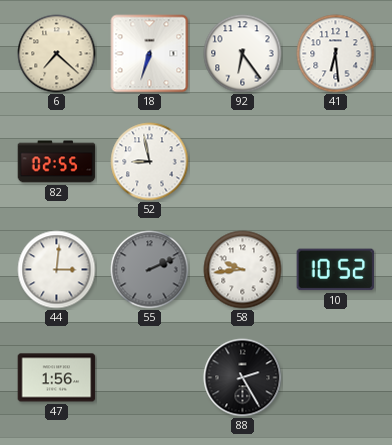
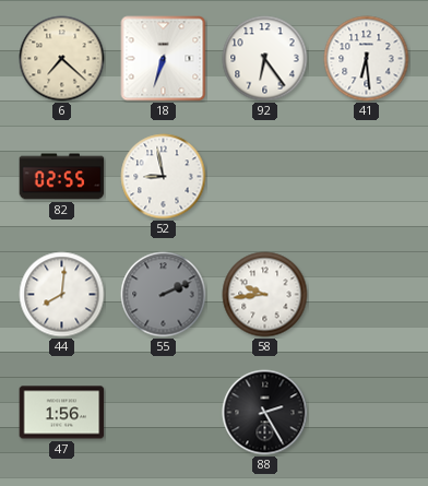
44: 3:01 -> 8:01 (62, 295)
10: 10:52 -> none (336, 270)
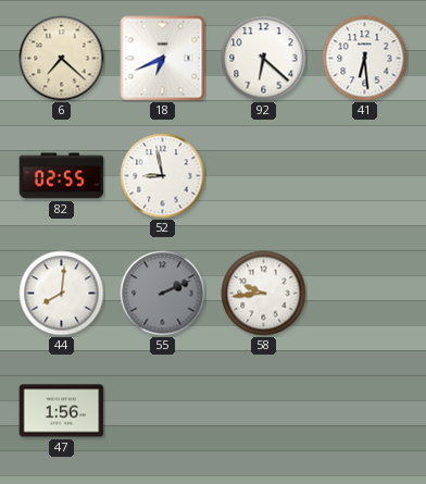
18: 6:33 -> 6:41 (163, 59)
92: 6:24 -> 6:22 (264, 59)
88: 2:25 -> none (265, 413)
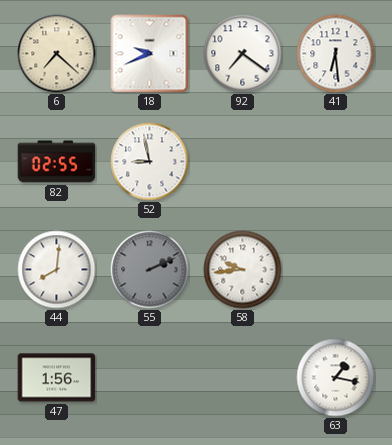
18: 6:41 -> 9:41 (150, 54)
92: 6:22 -> 7:21 (243, 54)
63: none -> 1:17 (336, 378)
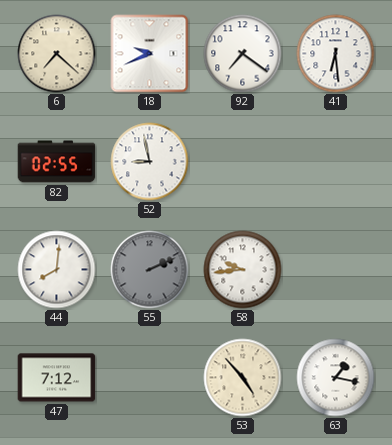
47: 1:56 -> 7:12 (57, 378)
53: none -> 4:53 (243, 378)
